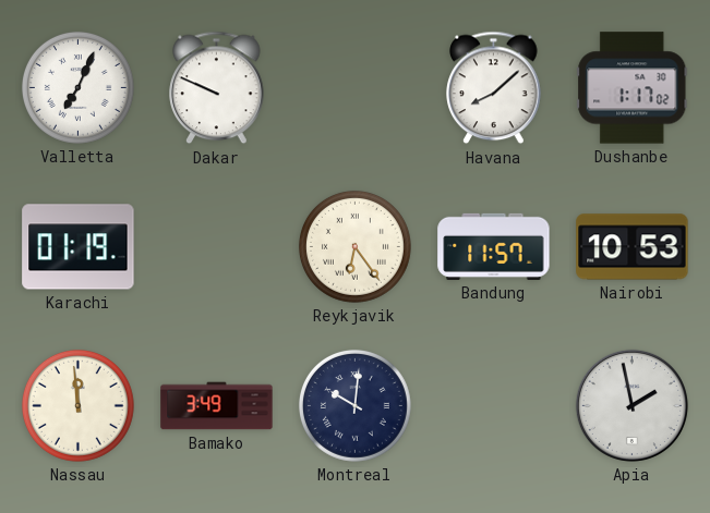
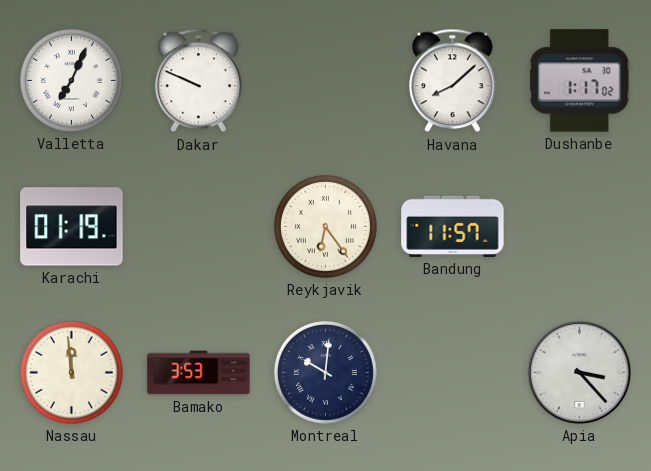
Nairobi: 10:53 -> none (633, 247)
Bamako: 3:49 -> 3:53 (199, 373)
Apia: 1:58 -> 3:23 (579, 372)
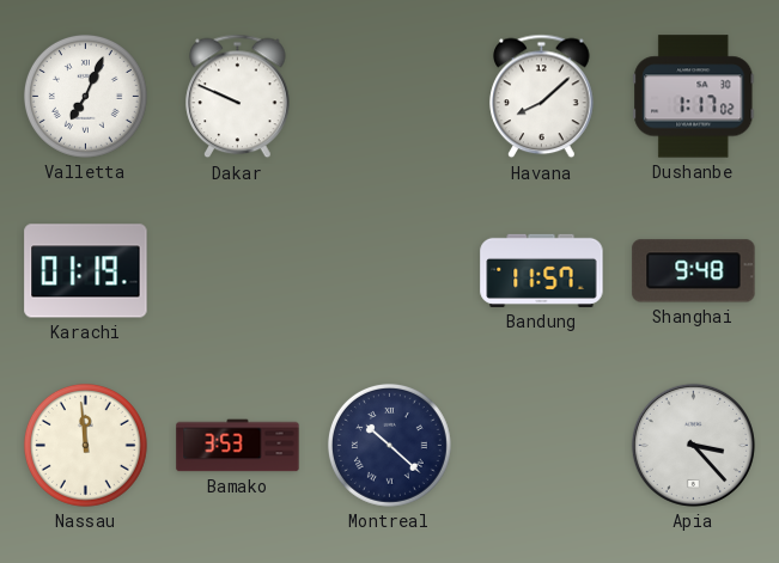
Reykjavik: 6:24 -> none (325, 226)
Shanghai: none -> 9:48 (694, 271)
Montreal: 10:01 -> 10:22 (389, 445)
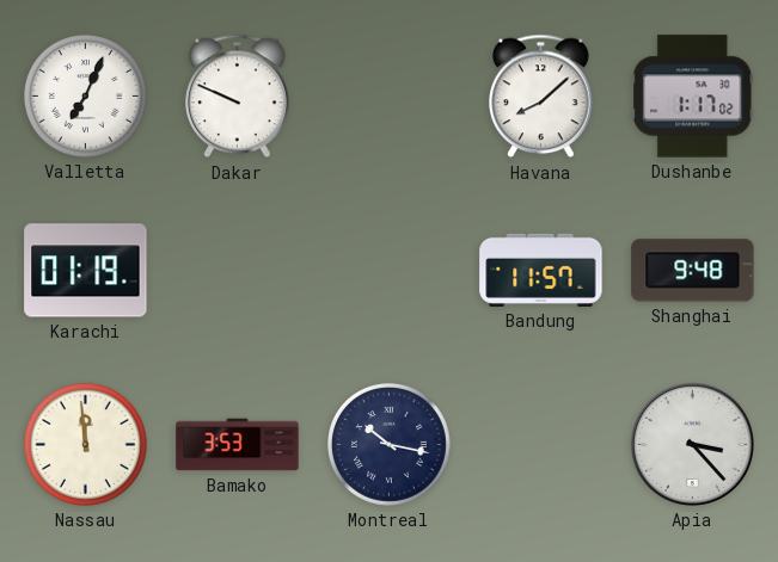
Montreal: 10:22 -> 10:17 (388, 444)
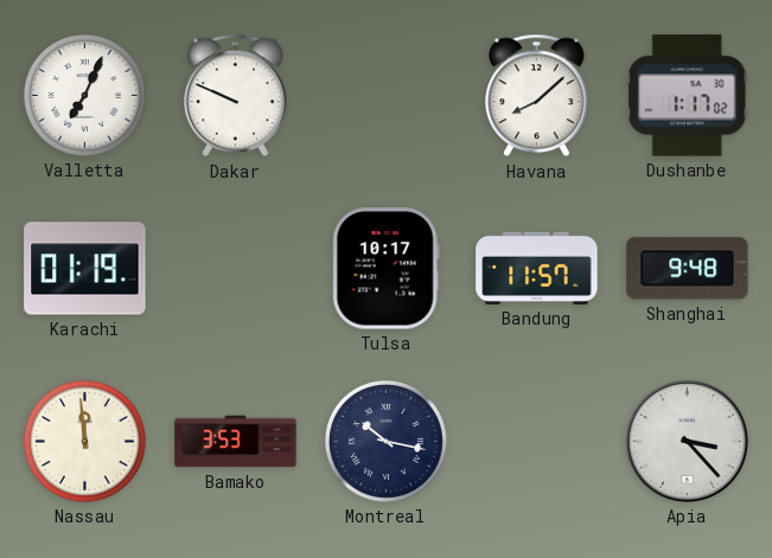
Tulsa: none -> 10:17 (385, 269)
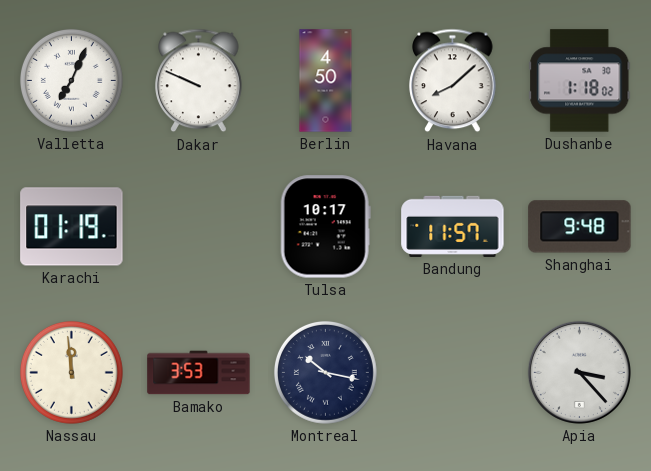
Berlin: none -> 4:50 (326, 81)
Dushanbe: 1:17 -> 1:18 (580, 81)
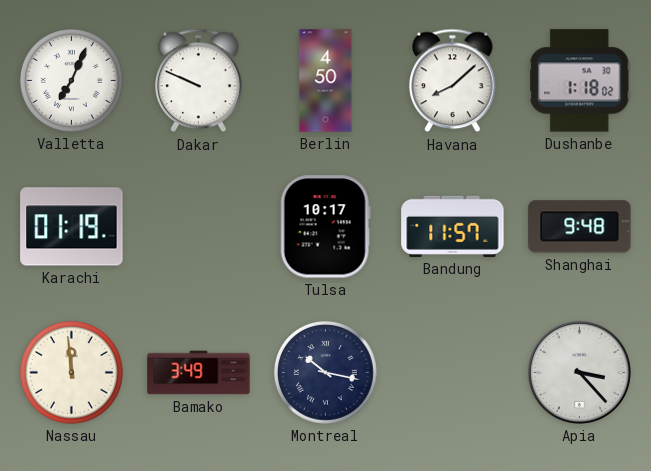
Bamako: 3:53 -> 3:49 (199, 373)
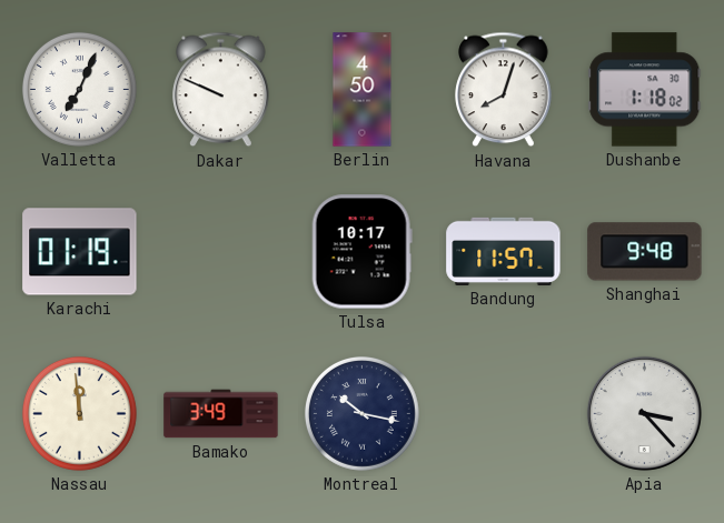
Havana: 8:08 -> 8:03 (504, 90)
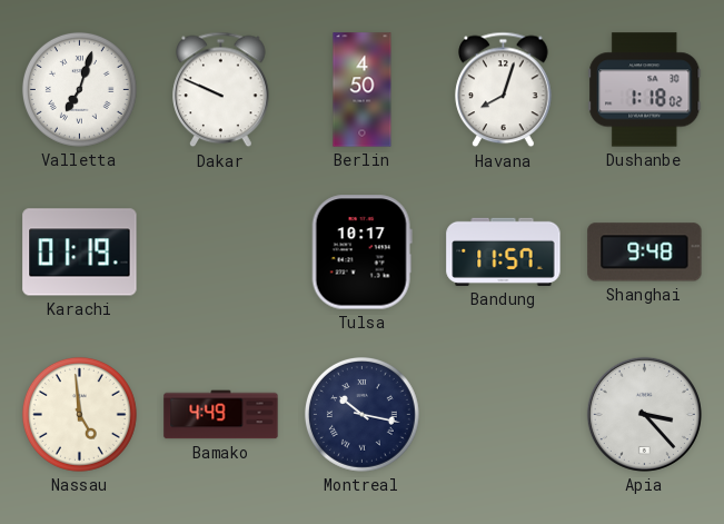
Valletta: 7:04 -> 7:03 (79, 89)
Nassau: 11:59 -> 4:59 (79, 414)
Bamako: 3:49 -> 4:49 (221, 415)
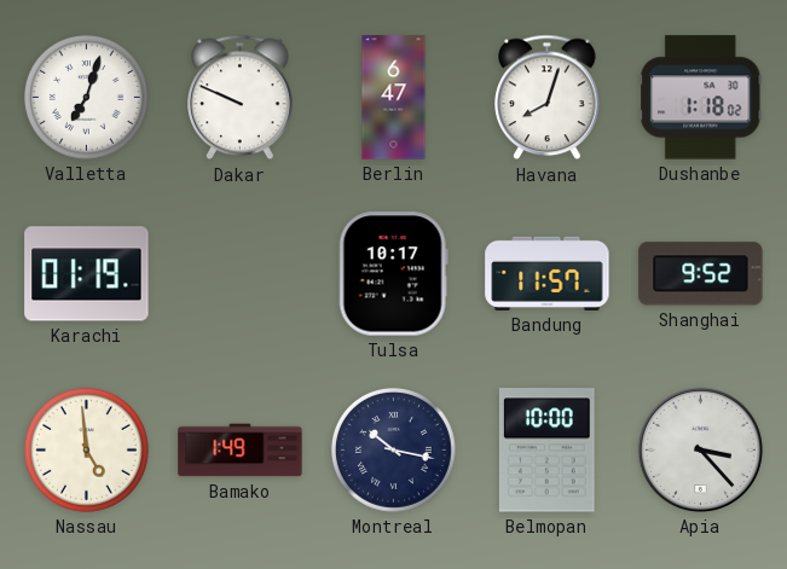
Berlin: 4:50 -> 6:47 (394, 98)
Shanghai: 9:48 -> 9:52 (701, 274)
Bamako: 4:49 -> 1:49 (241, 451)
Belmopan: none -> 10:00 (546, 451)
